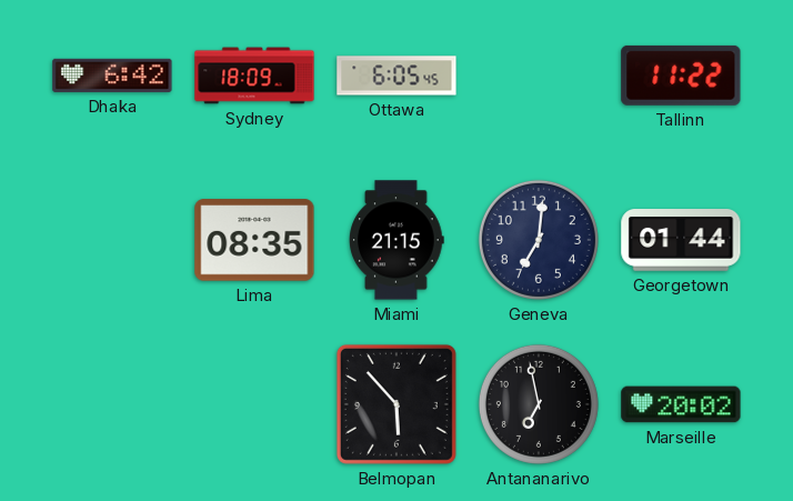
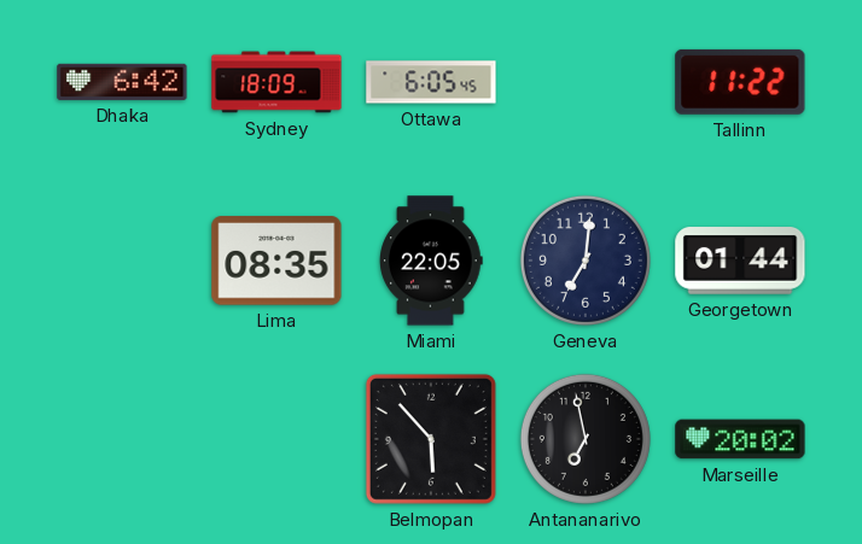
Miami: 21:15 -> 22:05 (431, 261)
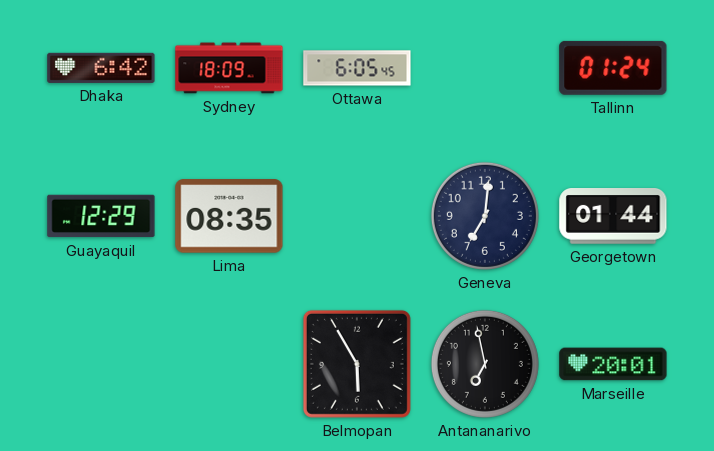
Tallinn: 11:22 -> 01:24 (613, 68)
Guayaquil: none -> 12:29 (101, 216)
Miami: 22:05 -> none (431, 261)
Belmopan: 5:53 -> 5:55 (357, 364)
Marseille: 20:02 -> 20:01 (613, 364)
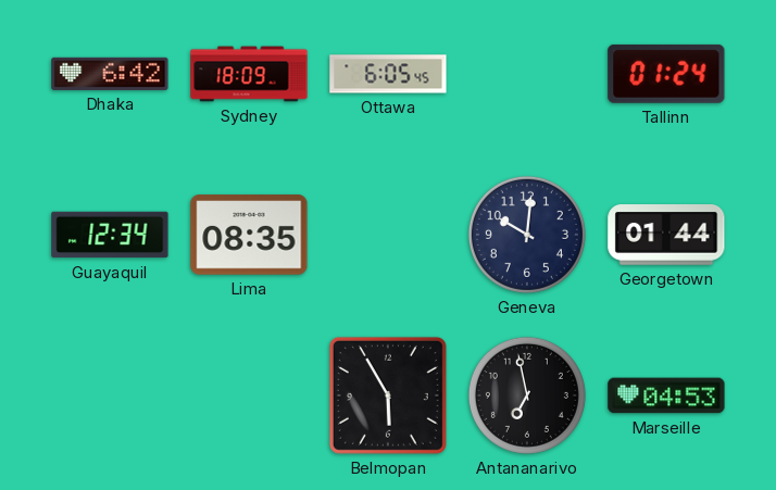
Guayaquil: 12:29 -> 12:34 (110, 235)
Geneva: 7:01 -> 10:01 (527, 235)
Marseille: 20:01 -> 04:53 (666, 395)
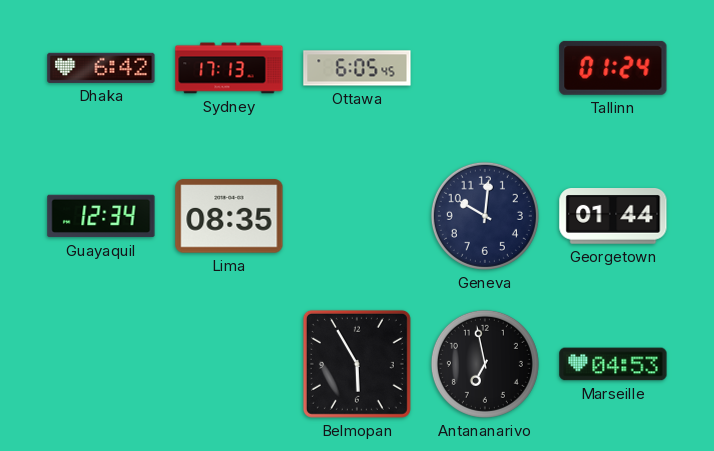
Sydney: 18:09 -> 17:13 (229, 68)
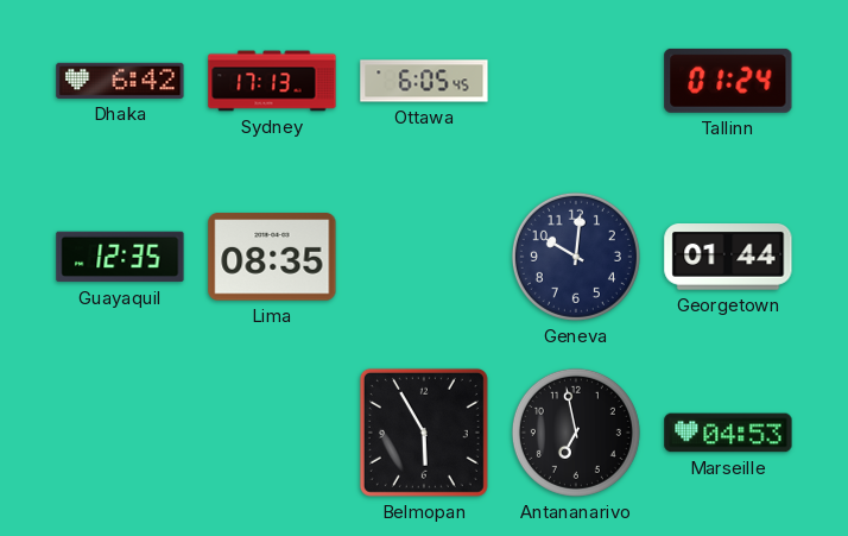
Guayaquil: 12:34 -> 12:35 (120, 257)
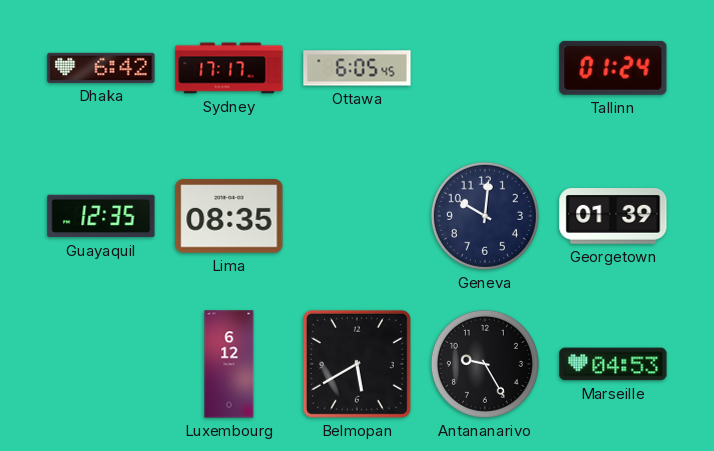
Sydney: 17:13 -> 17:17 (229, 68)
Georgetown: 01:44 -> 01:39 (613, 217)
Luxembourg: none -> 6:12 (229, 364)
Belmopan: 5:55 -> 5:40 (357, 364)
Antananarivo: 6:58 -> 9:25 (485, 364)
